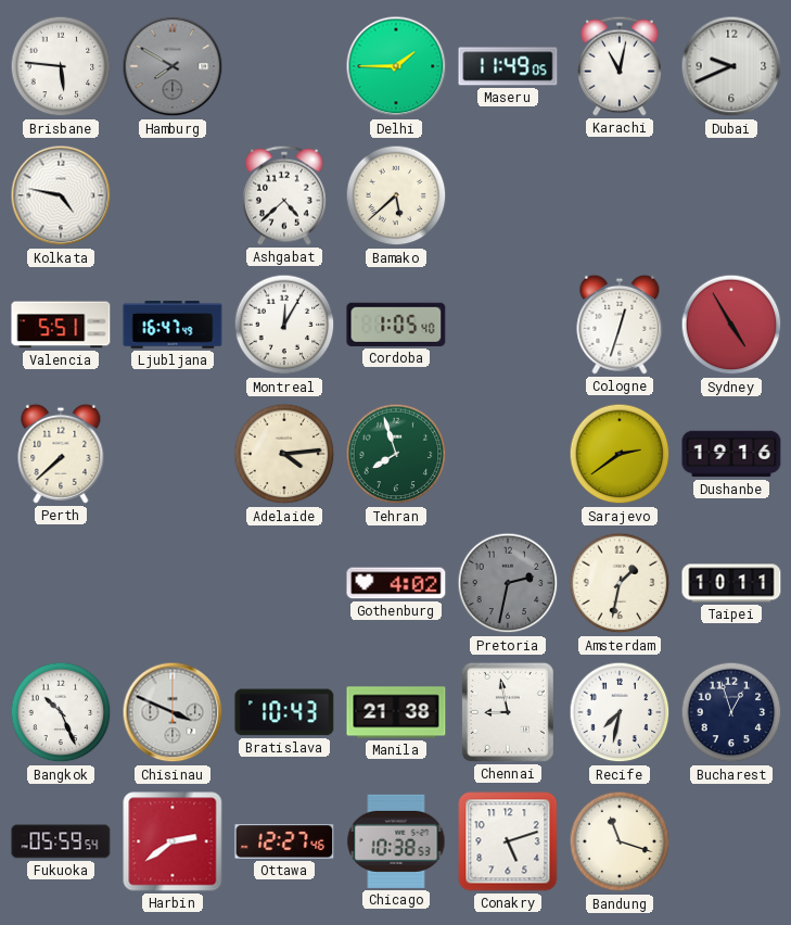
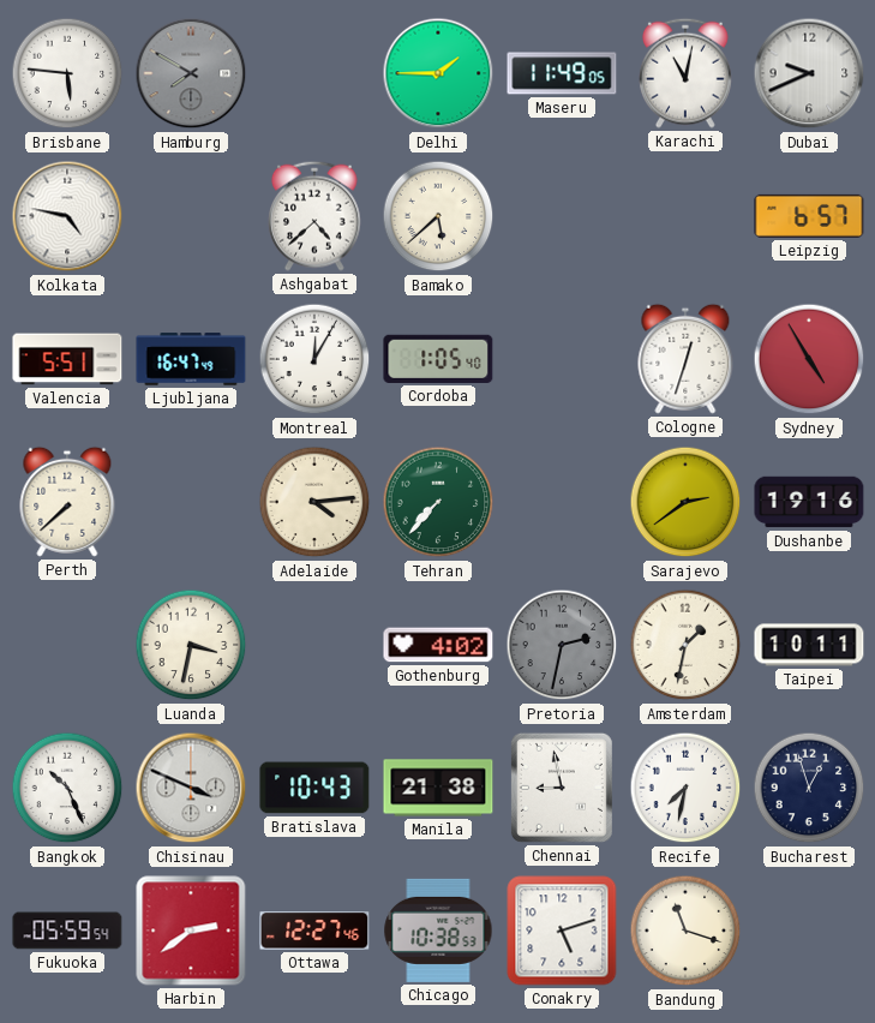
Leipzig: none -> 6:57 (809, 216)
Tehran: 7:57 -> 7:37 (438, 502)
Luanda: none -> 3:32 (191, 645)
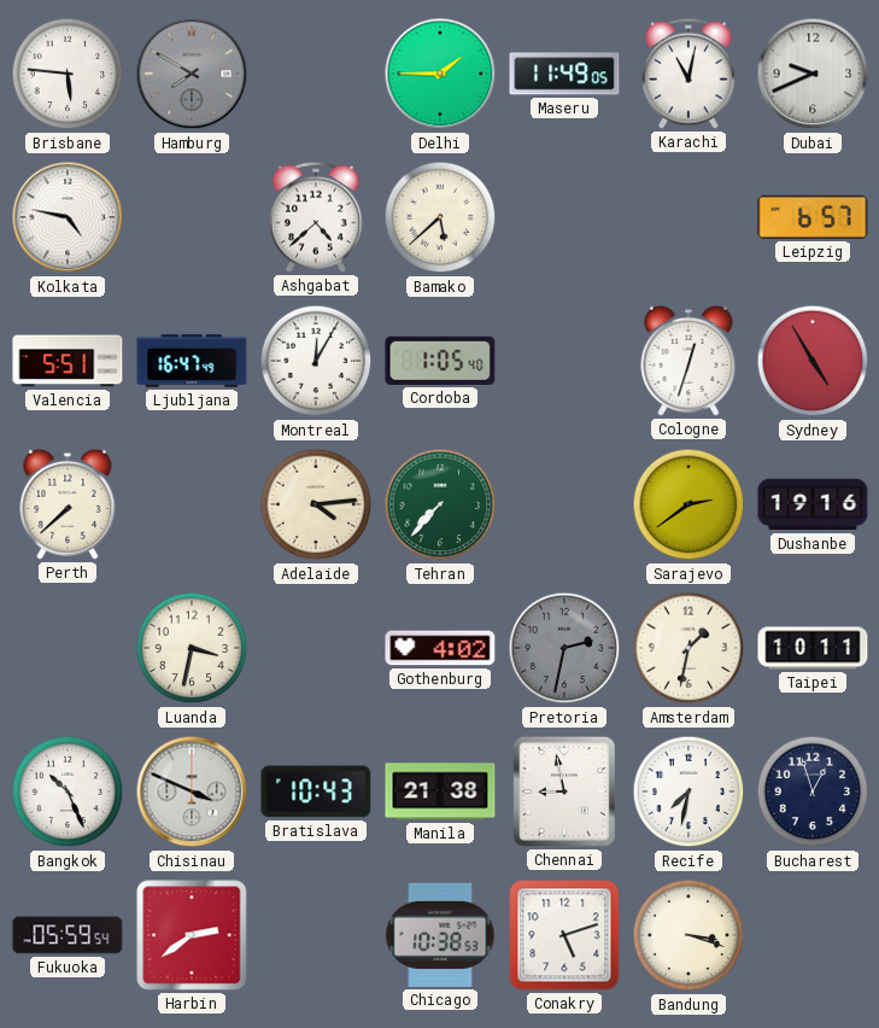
Ottawa: 12:27 -> none (314, 931)
Bandung: 11:18 -> 3:18 (688, 935)
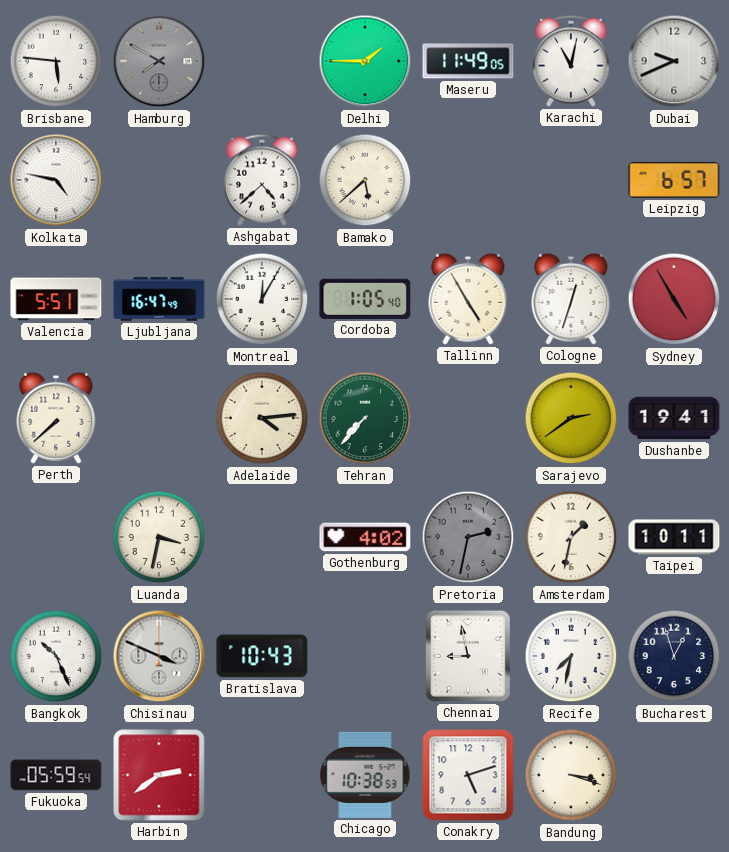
Tallinn: none -> 4:55 (468, 299)
Dushanbe: 19:16 -> 19:41 (674, 418)
Manila: 21:38 -> none (440, 792)
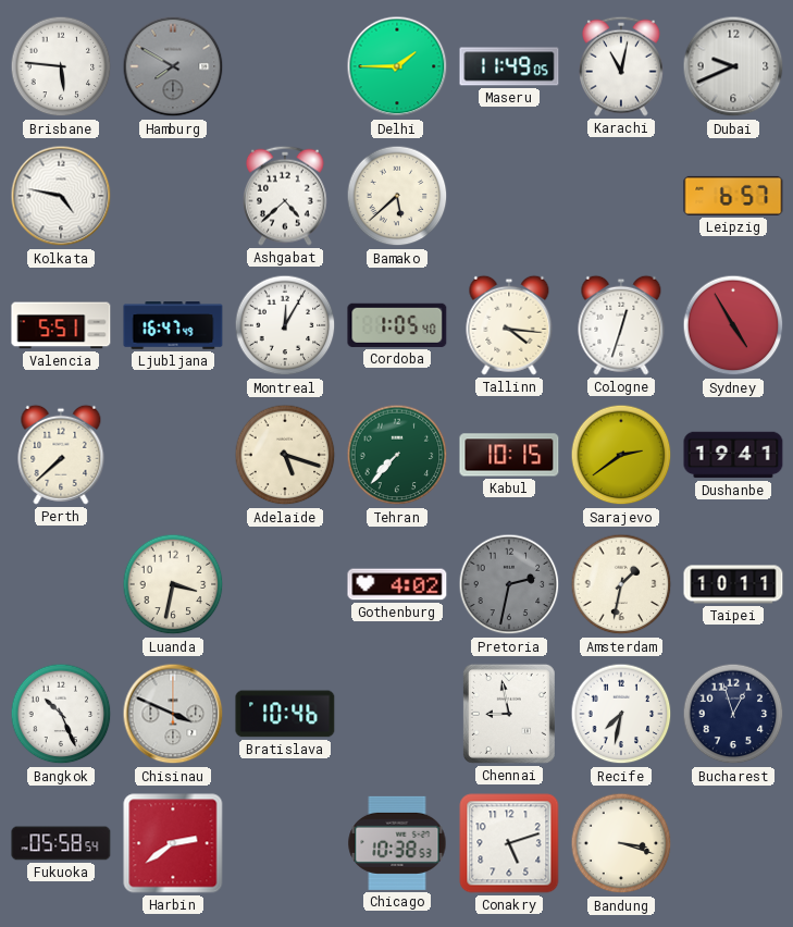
Tallinn: 4:55 -> 4:16 (509, 325)
Adelaide: 4:14 -> 5:18 (285, 455)
Kabul: none -> 10:15 (509, 455)
Bratislava: 10:43 -> 10:46 (285, 714)
Fukuoka: 05:59 -> 05:58 (61, 843)
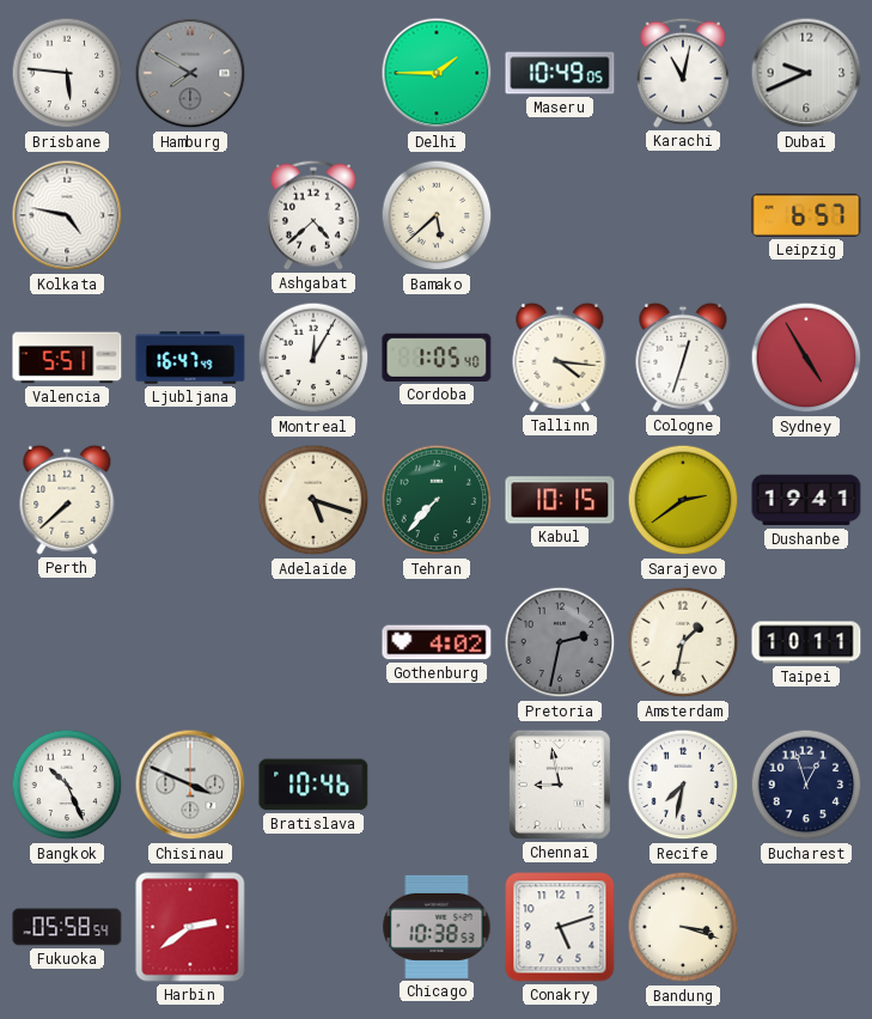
Maseru: 11:49 -> 10:49 (560, 73)
Luanda: 3:32 -> none (173, 584)
